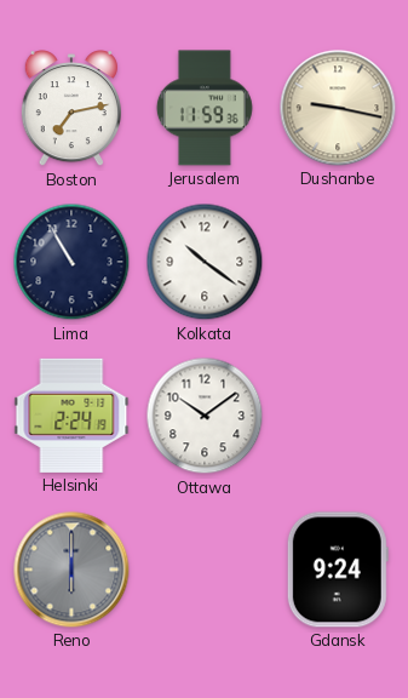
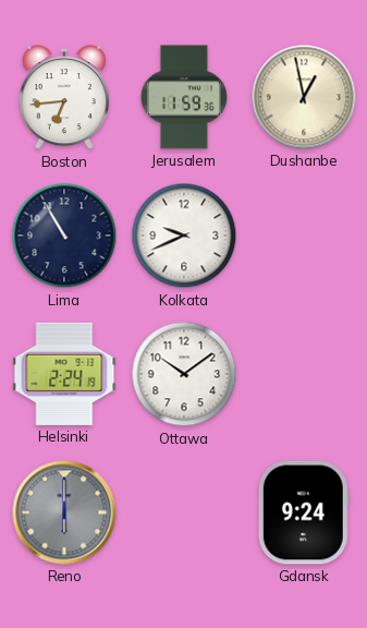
Boston: 7:13 -> 6:44 (64, 98)
Dushanbe: 9:17 -> 12:58 (304, 97)
Kolkata: 10:21 -> 9:41 (184, 235)
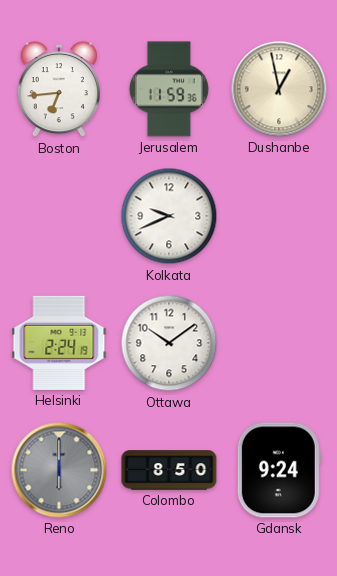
Lima: 10:55 -> none (64, 235)
Colombo: none -> 8:50 (169, 470)
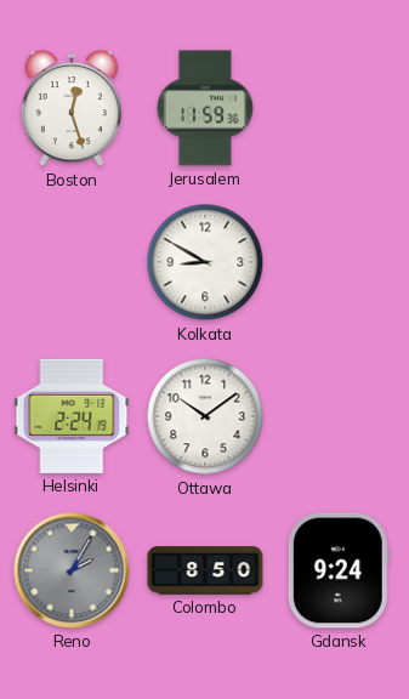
Boston: 6:44 -> 12:27 (72, 109)
Dushanbe: 12:58 -> none (279, 89)
Kolkata: 9:41 -> 8:50 (205, 262)
Reno: 6:00 -> 2:05 (72, 570)
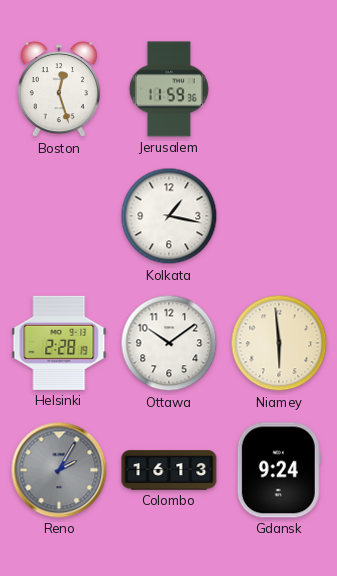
Kolkata: 8:50 -> 1:17 (169, 216)
Helsinki: 2:24 -> 2:28 (59, 343)
Niamey: none -> 5:59 (279, 343)
Colombo: 8:50 -> 16:13 (169, 470)
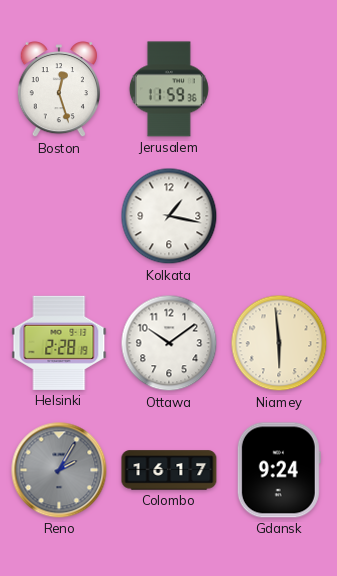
Colombo: 16:13 -> 16:17 (169, 470)
